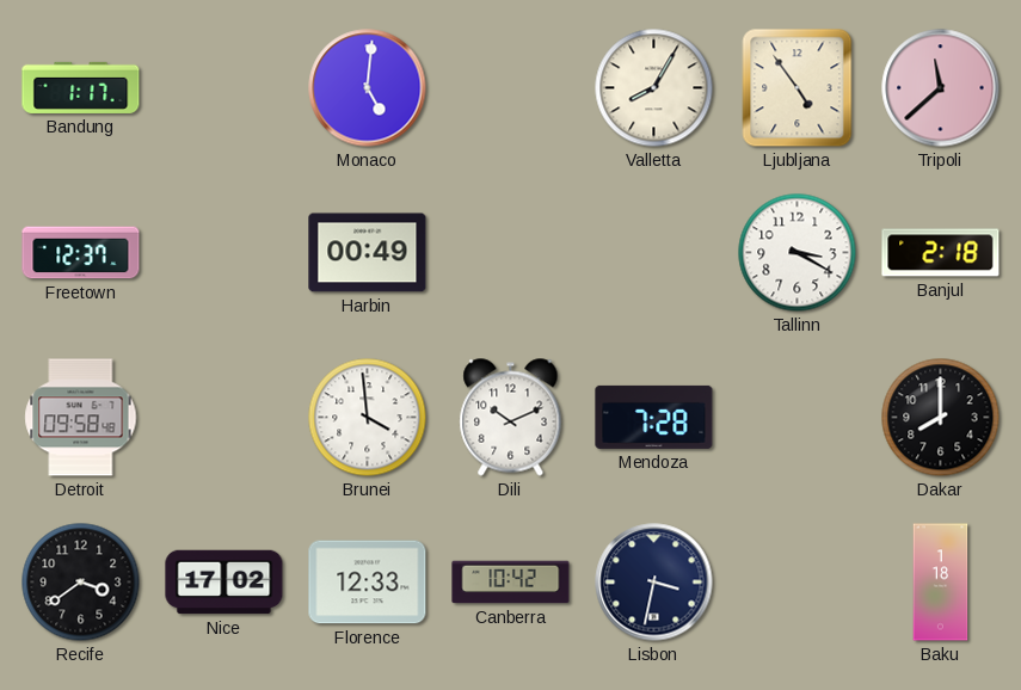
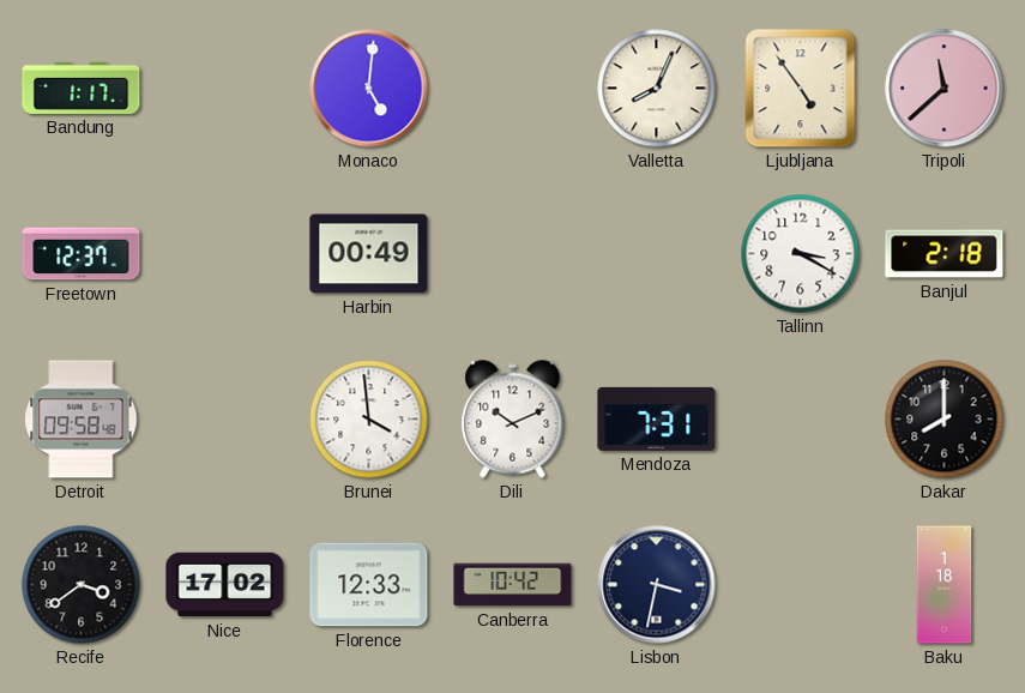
Valletta: 8:05 -> 8:04 (657, 89)
Mendoza: 7:28 -> 7:31 (657, 418)
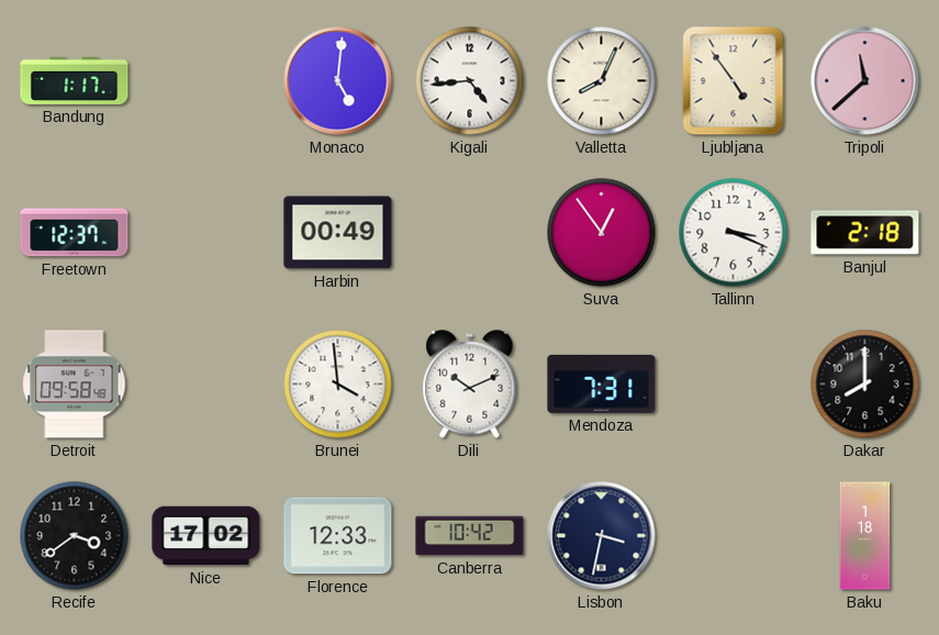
Kigali: none -> 4:44 (470, 81)
Suva: none -> 12:54 (602, 233)
Tallinn: 3:20 -> 3:19 (734, 233)
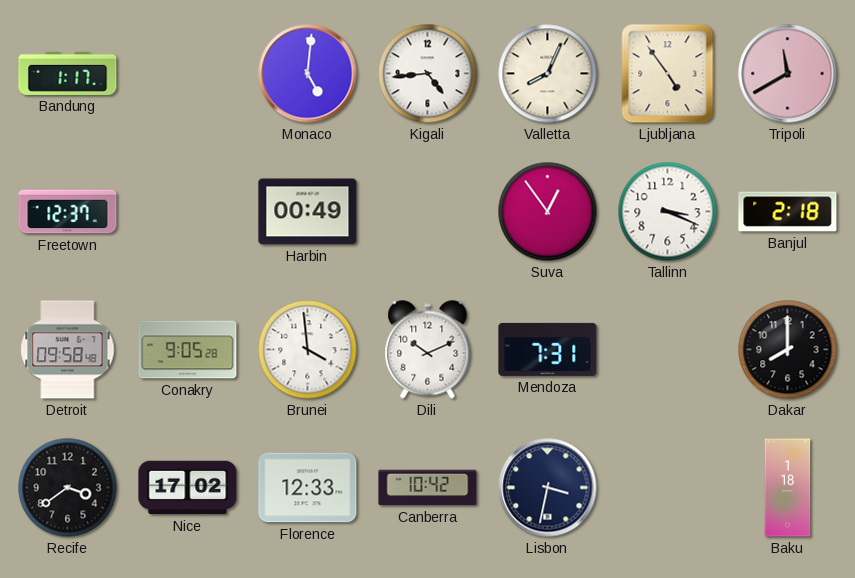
Tripoli: 11:38 -> 11:40 (788, 74)
Conakry: none -> 9:05 (188, 350)
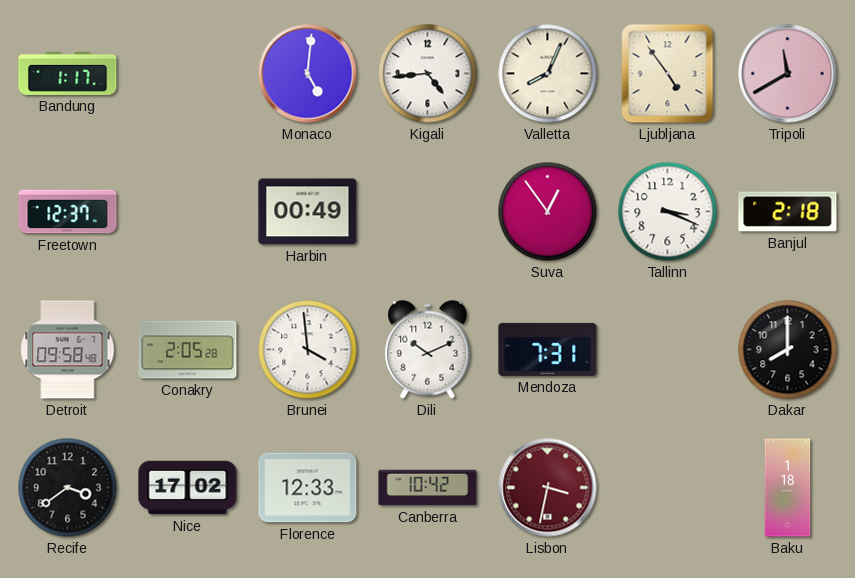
Conakry: 9:05 -> 2:05 (188, 350)
Lisbon dial: navy -> burgundy (548, 488)
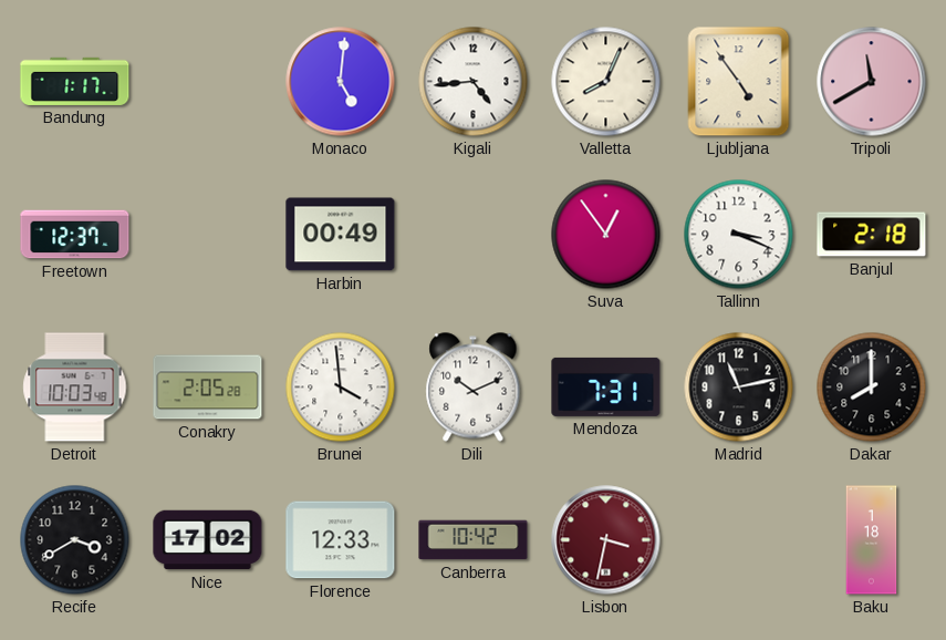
Detroit: 09:58 -> 10:03 (75, 388)
Madrid: none -> 11:13 (739, 388)
Recife: 3:39 -> 3:40 (75, 540)
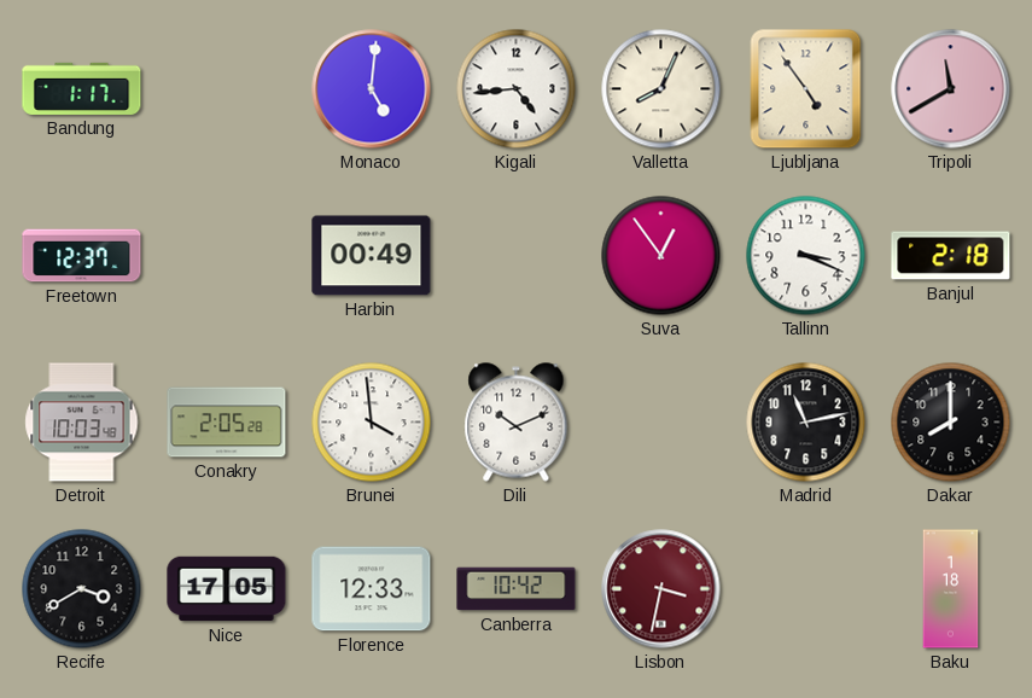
Mendoza: 7:31 -> none (606, 386)
Nice: 17:02 -> 17:05 (227, 589)
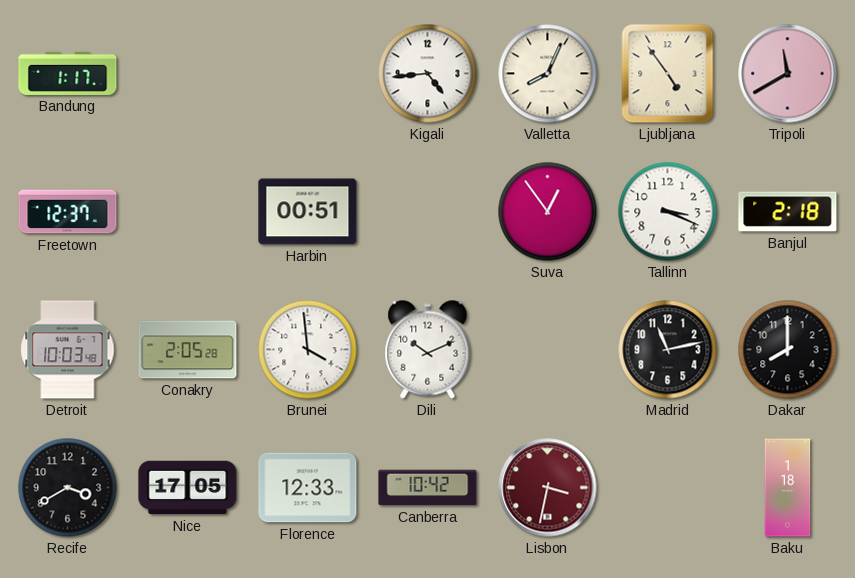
Monaco: 5:01 -> none (372, 89)
Harbin: 00:49 -> 00:51 (308, 212)
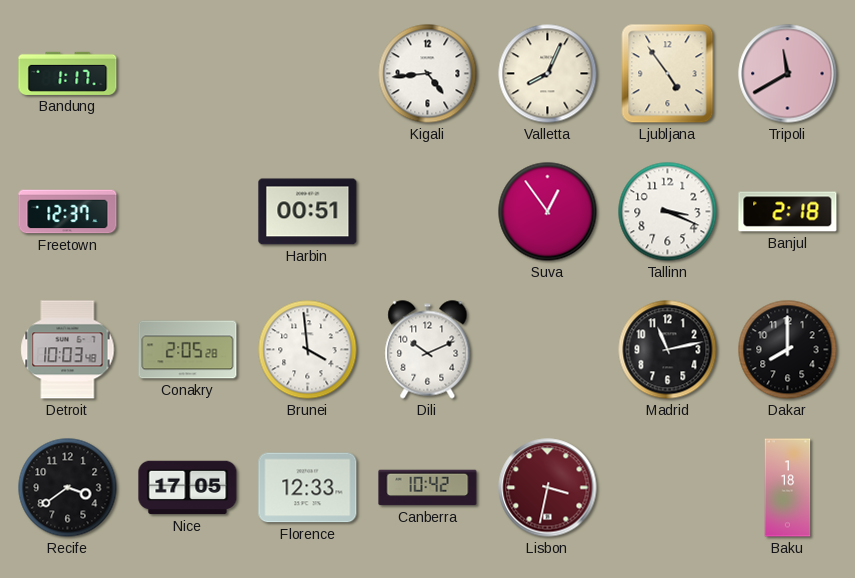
Recife: 3:40 -> 3:39 (68, 488)
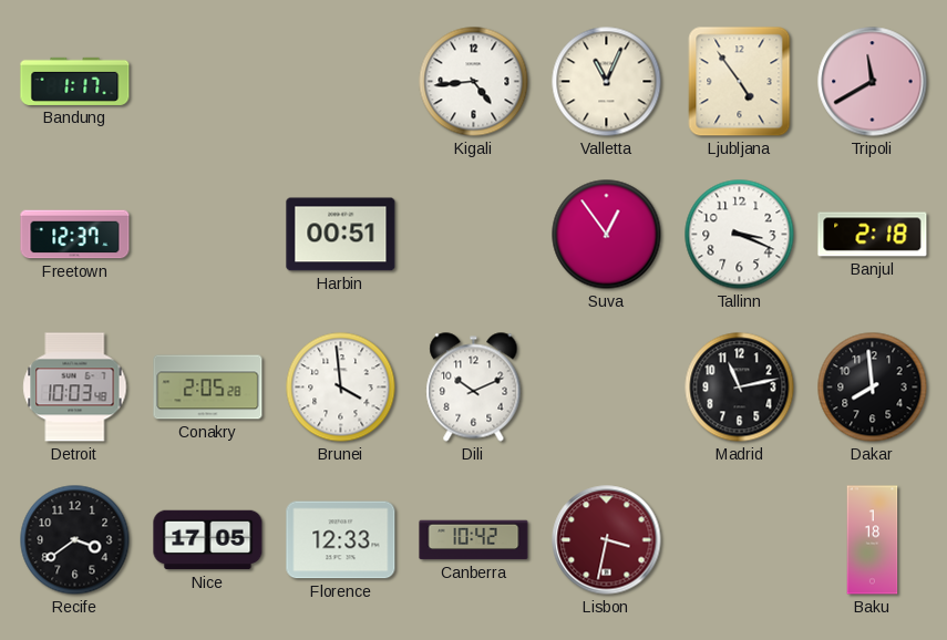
Valletta: 8:04 -> 11:04 (607, 82)
Dakar: 8:00 -> 7:59 (873, 388)
